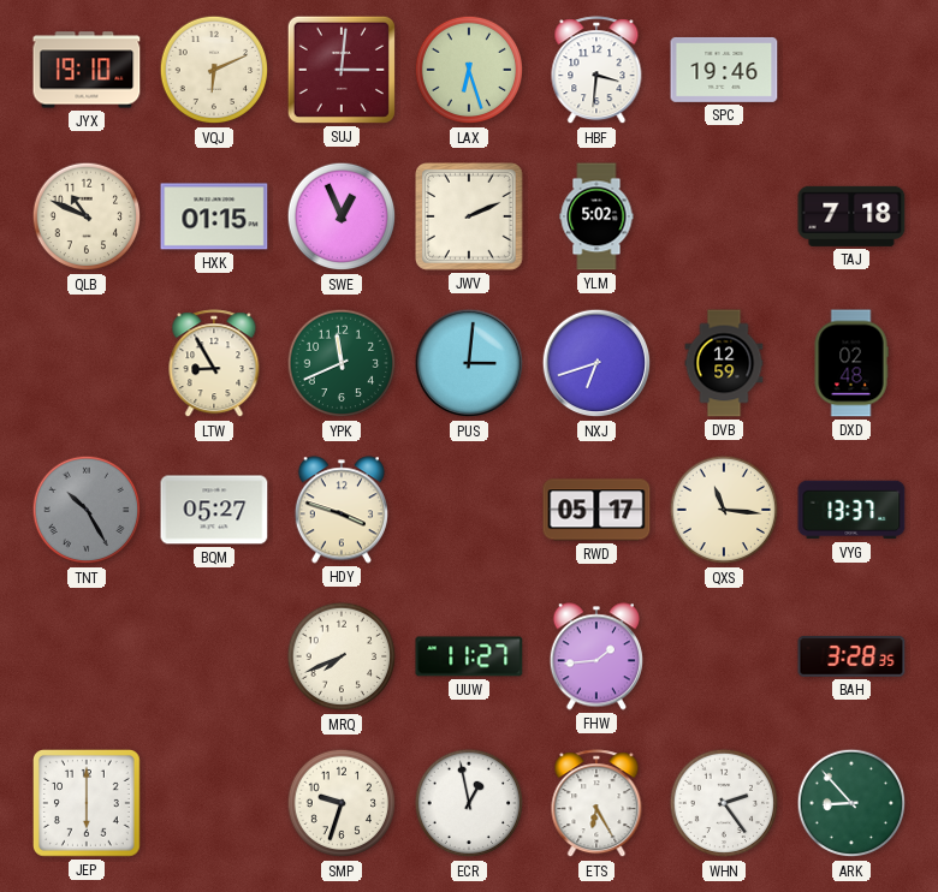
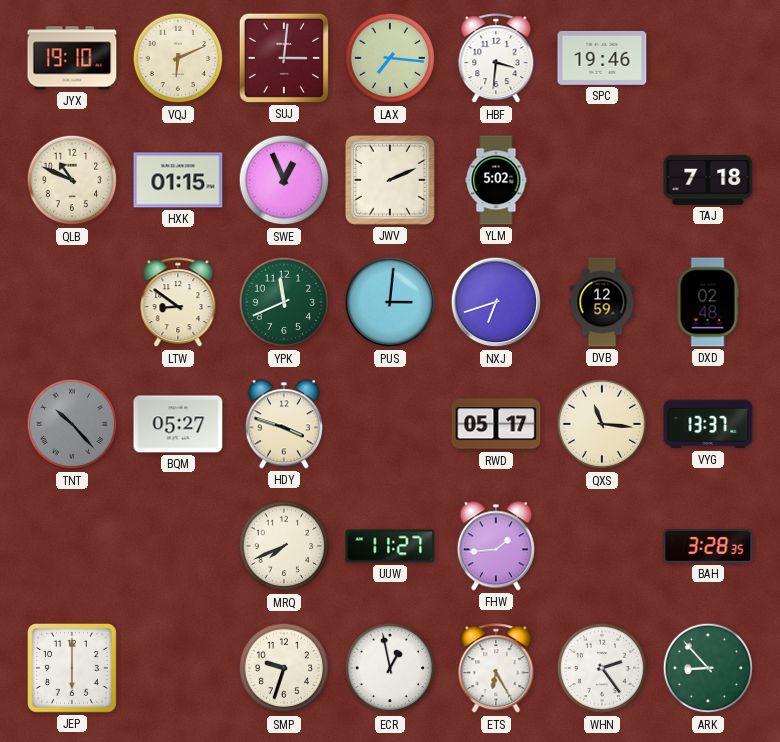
LAX: 6:27 -> 7:16 (390, 58)
LTW: 8:55 -> 8:51 (178, 303)
TNT: 10:25 -> 10:23 (72, 424)
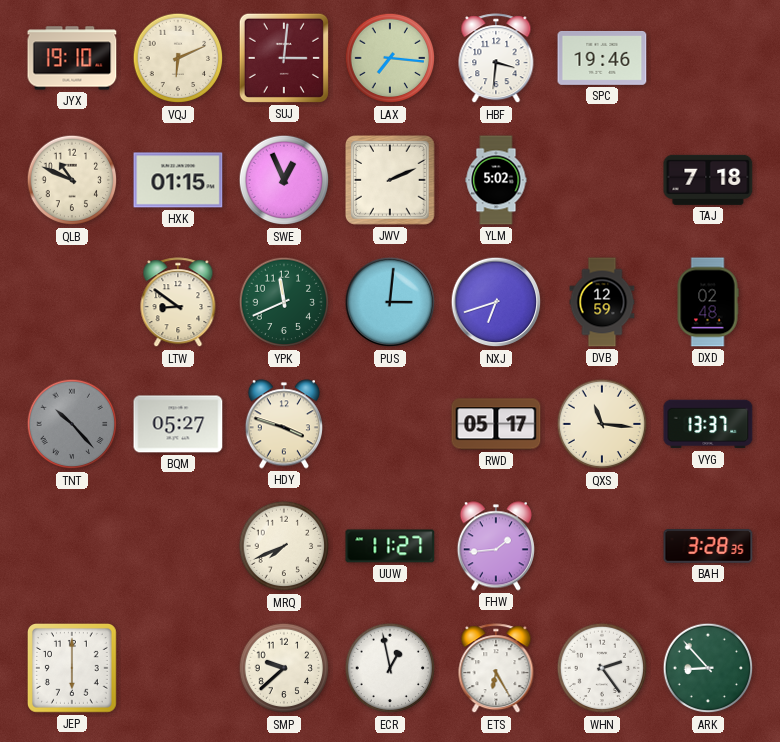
SMP: 9:33 -> 9:38 (284, 668)
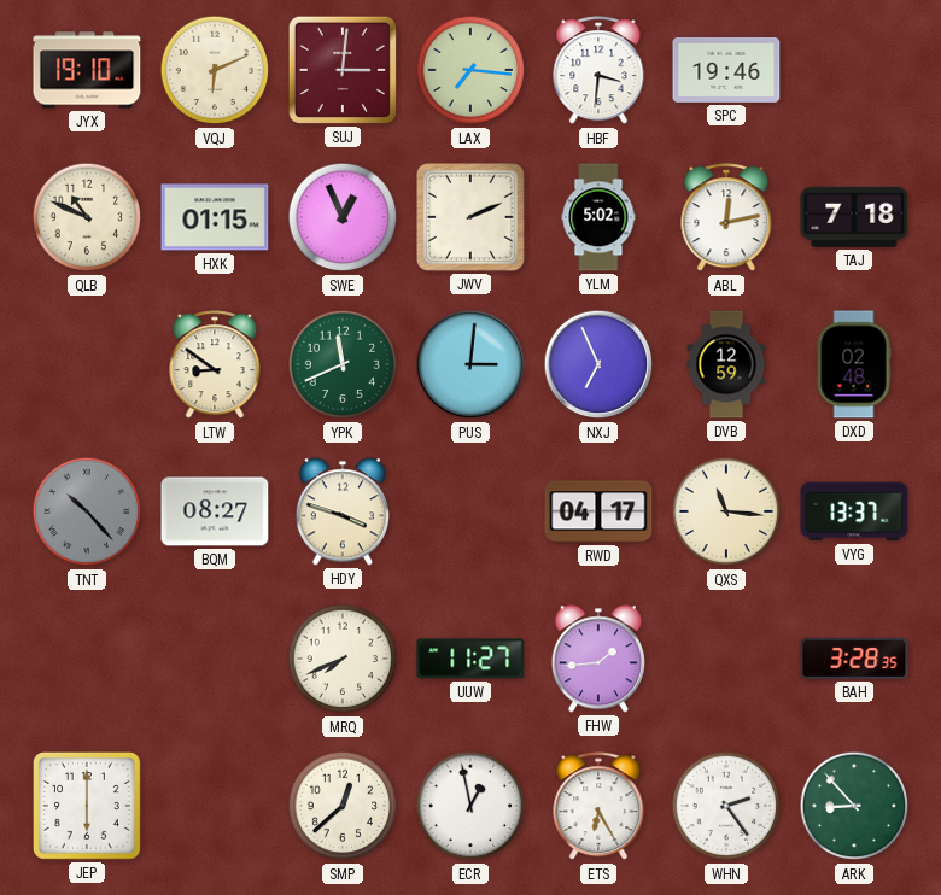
ABL: none -> 12:13 (726, 218)
NXJ: 6:42 -> 6:56 (598, 364)
BQM: 05:27 -> 08:27 (215, 511)
RWD: 05:17 -> 04:17 (598, 511)
SMP: 9:38 -> 12:38 (343, 806)
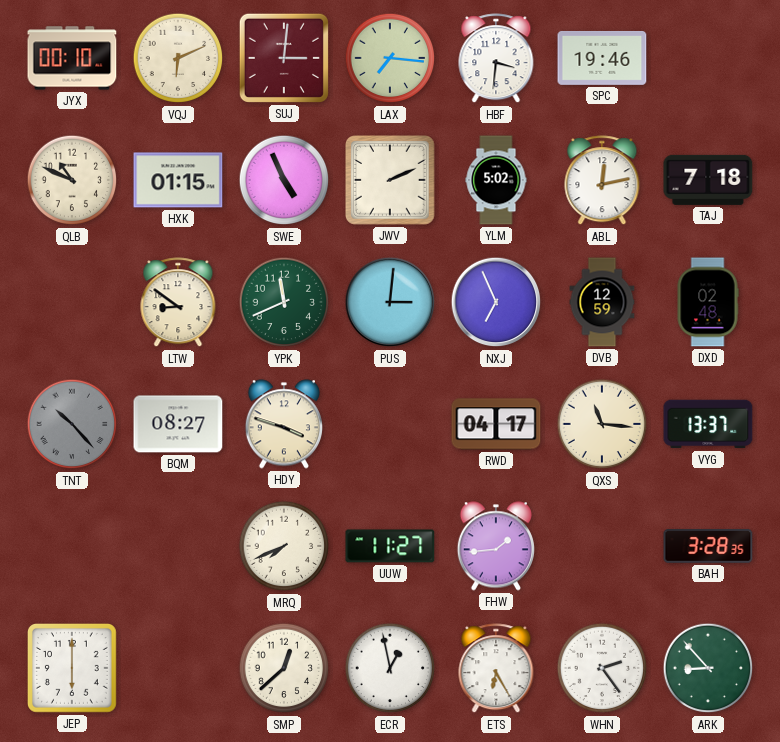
JYX: 19:10 -> 00:10 (72, 58)
SWE: 12:56 -> 4:56 (284, 180)
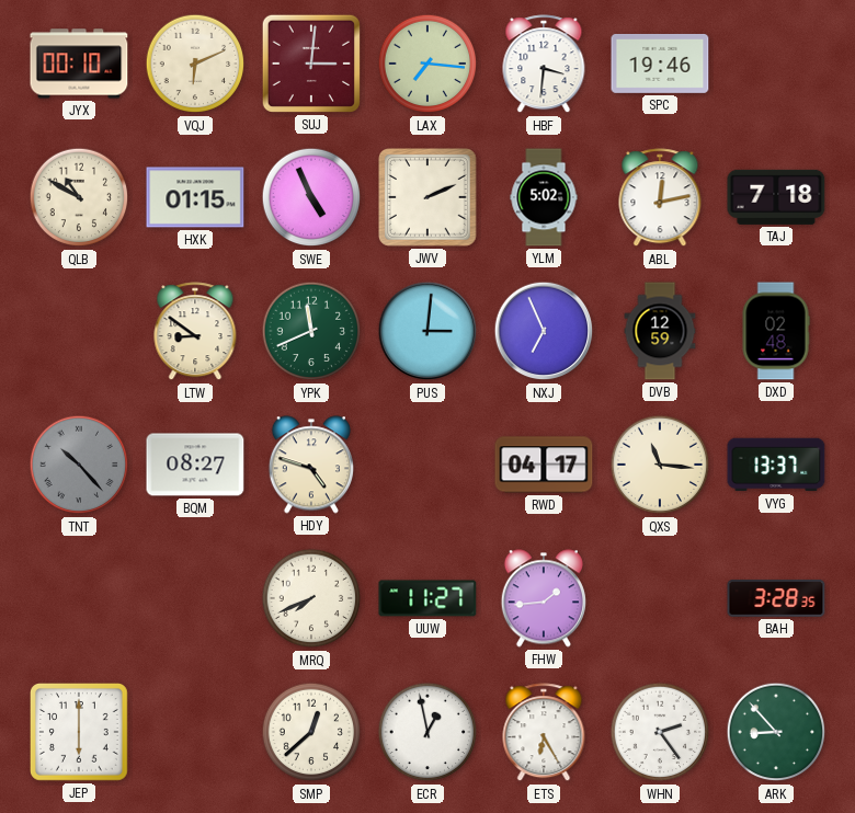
QLB: 10:49 -> 10:50 (79, 197)
HDY: 3:48 -> 4:48 (311, 465)
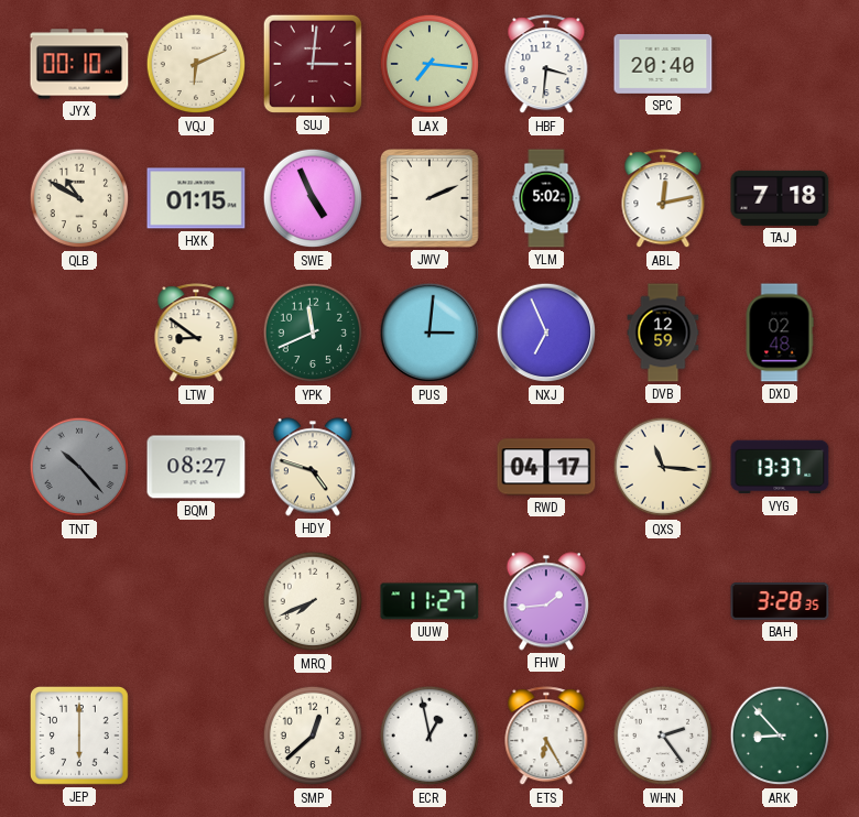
SPC: 19:46 -> 20:40 (663, 64)
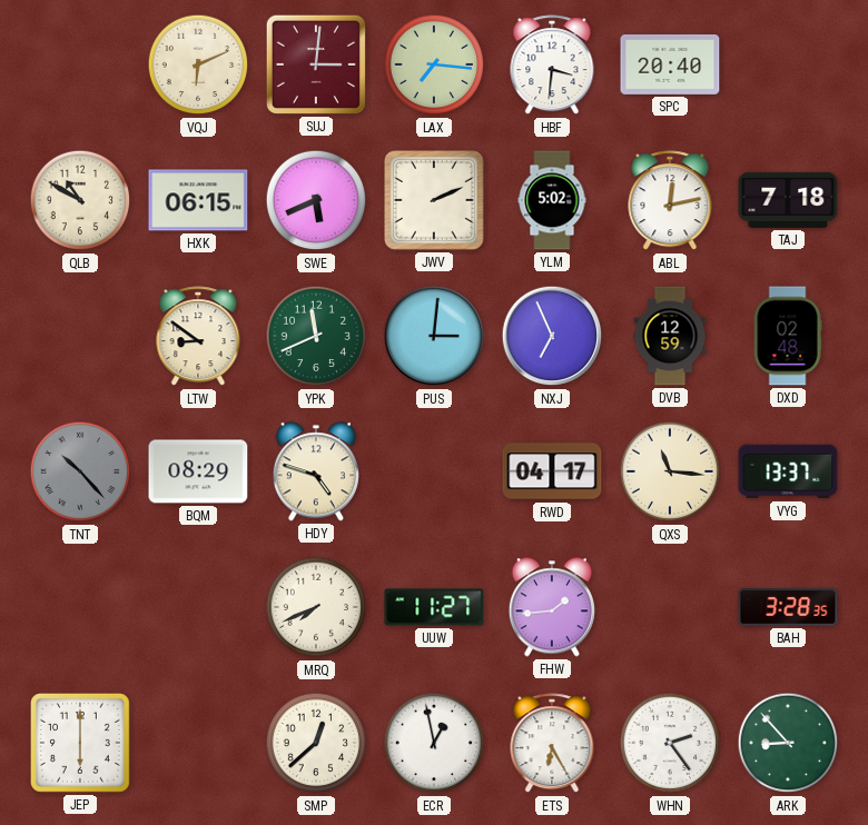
JYX: 00:10 -> none (79, 64)
HXK: 01:15 -> 06:15 (198, 200)
SWE: 4:56 -> 5:41 (316, 200)
BQM: 08:27 -> 08:29 (198, 471)
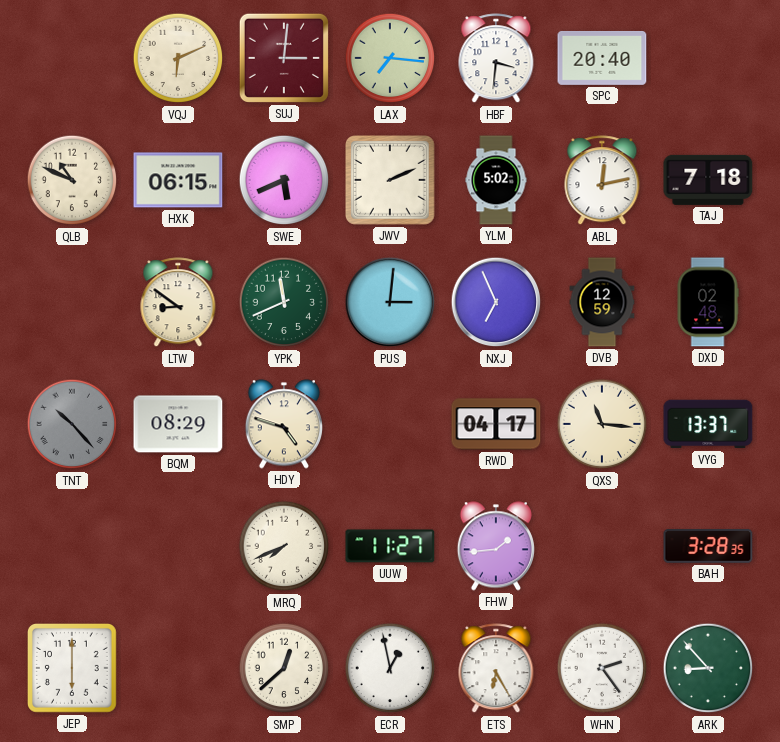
QLB: 10:50 -> 10:49 (72, 180)
